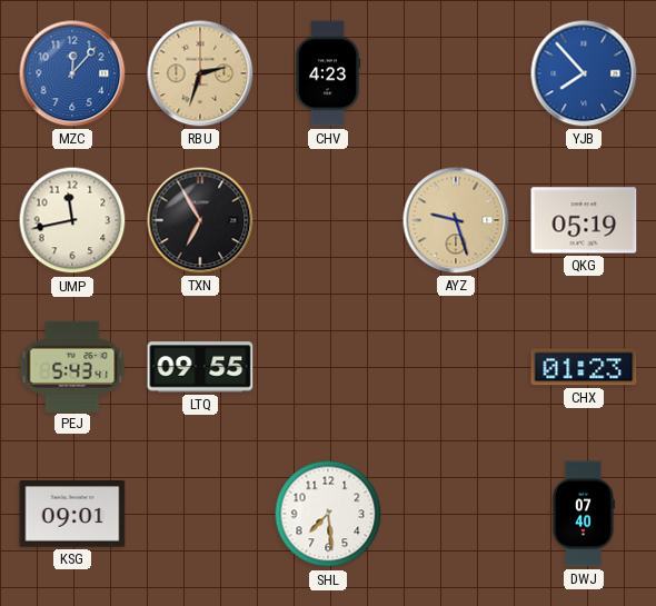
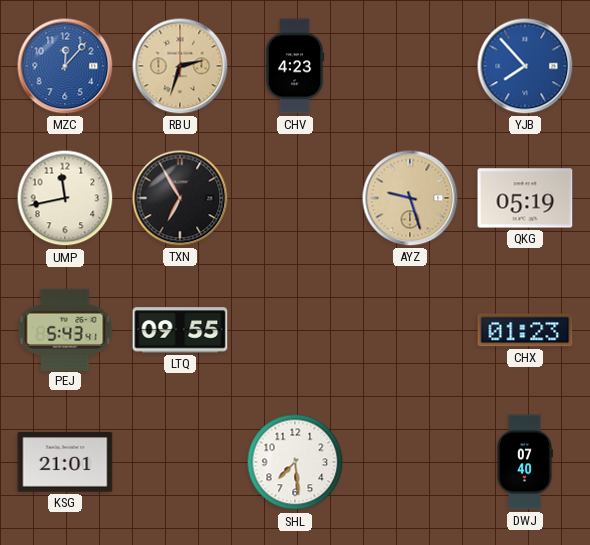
KSG: 09:01 -> 21:01 (65, 462)
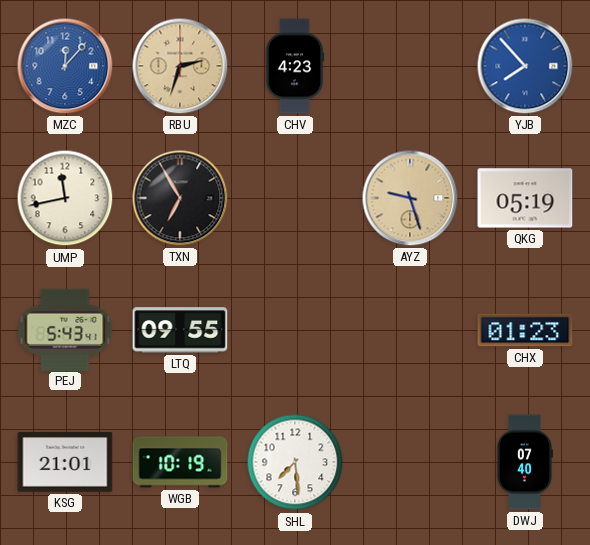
WGB: none -> 10:19 (180, 462)
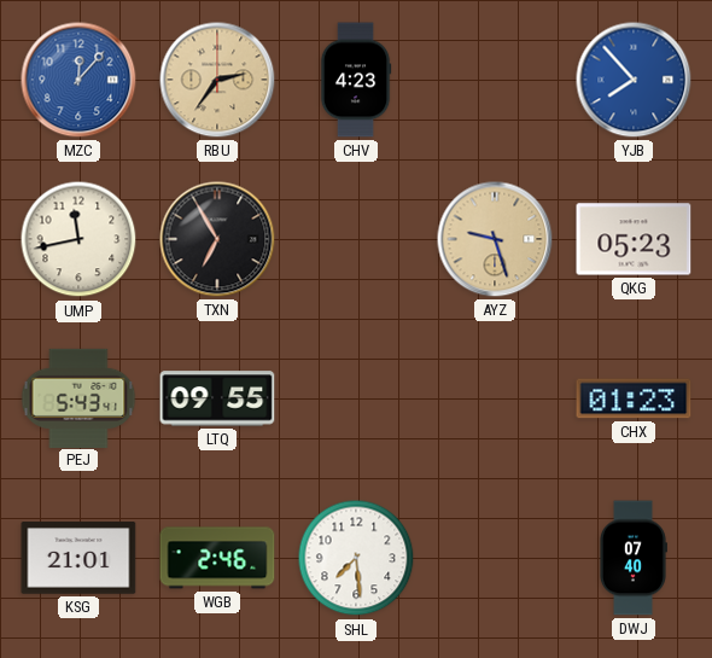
RBU: 2:33 -> 2:36 (217, 80)
QKG: 05:19 -> 05:23 (634, 239)
WGB: 10:19 -> 2:46 (217, 558)
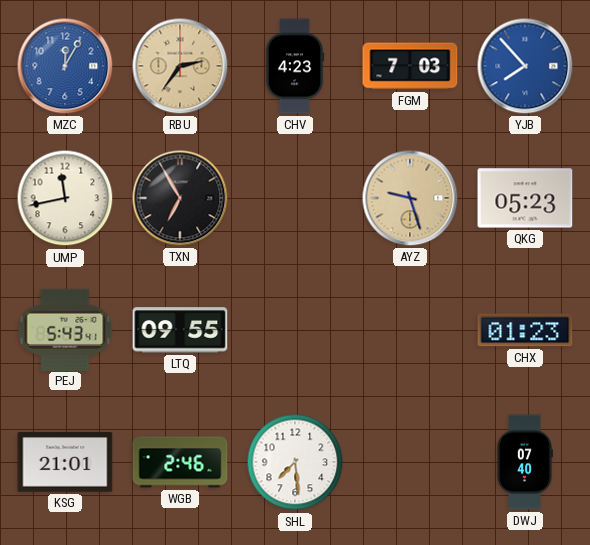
MZC: 12:07 -> 12:05 (65, 66)
FGM: none -> 7:03 (410, 66)
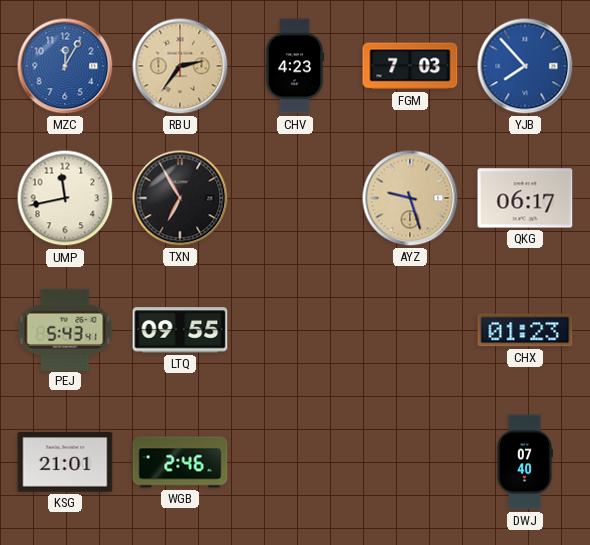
QKG: 05:23 -> 06:17 (525, 198)
SHL: 7:29 -> none (295, 462)
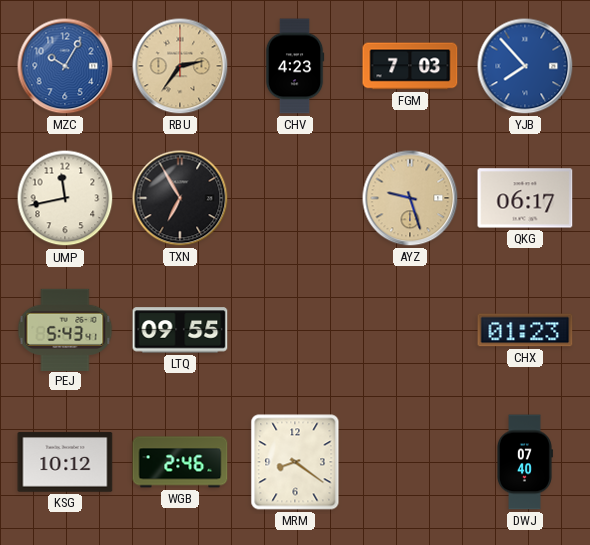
MZC: 12:05 -> 10:05 (65, 66)
KSG: 21:01 -> 10:12 (65, 462)
MRM: none -> 8:21 (295, 462)
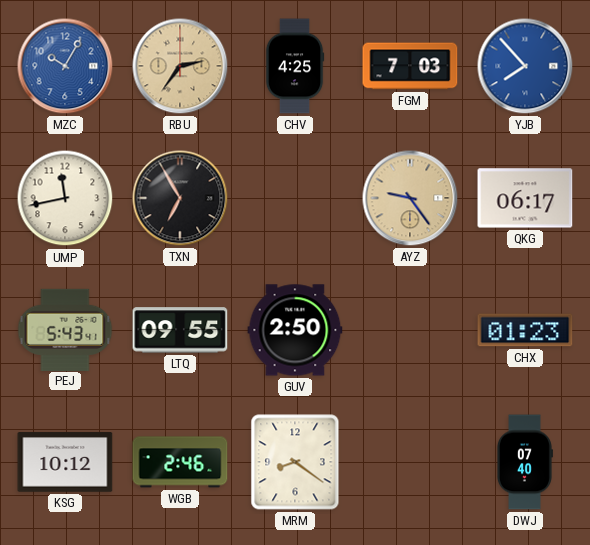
CHV: 4:23 -> 4:25 (295, 66)
AYZ: 9:27 -> 9:24 (410, 198)
GUV: none -> 2:50 (295, 330)
